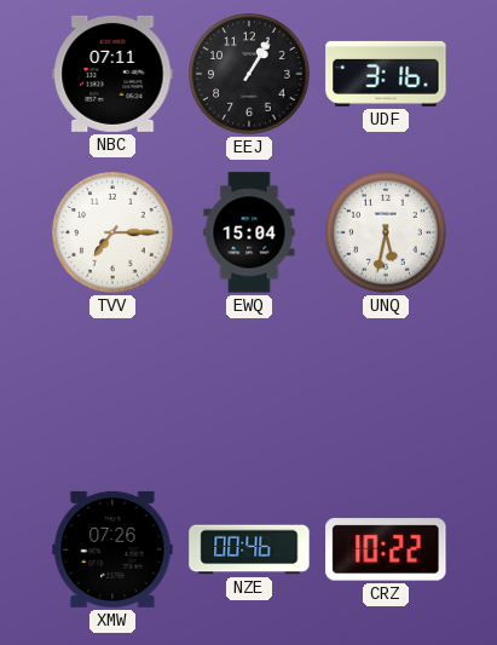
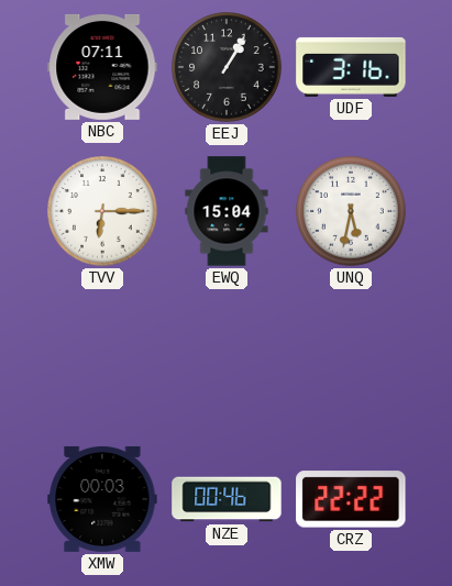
TVV: 7:15 -> 6:15 (102, 211)
XMW: 07:26 -> 00:03 (102, 499)
CRZ: 10:22 -> 22:22 (351, 499)
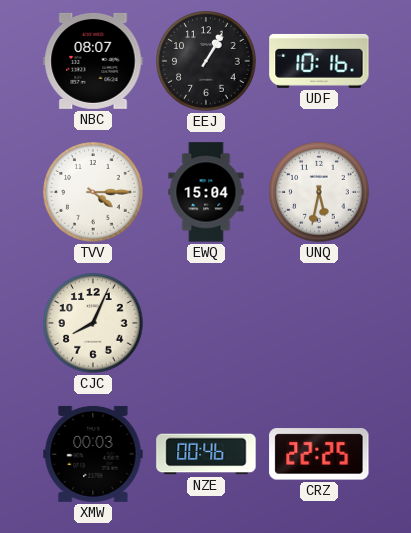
NBC: 07:11 -> 08:07 (93, 61)
UDF: 3:16 -> 10:16 (319, 61)
TVV: 6:15 -> 4:15 (93, 192)
CJC: none -> 8:04 (93, 323)
CRZ: 22:22 -> 22:25 (319, 454)
